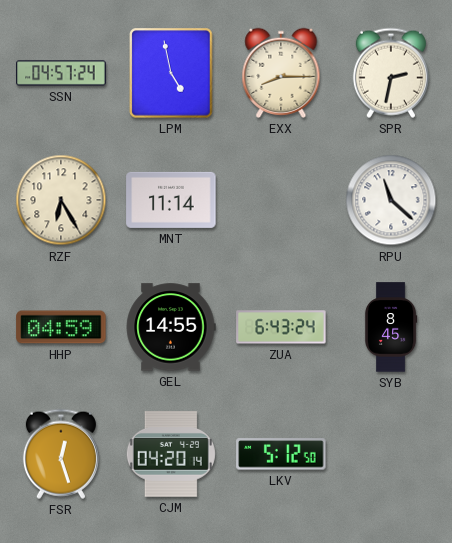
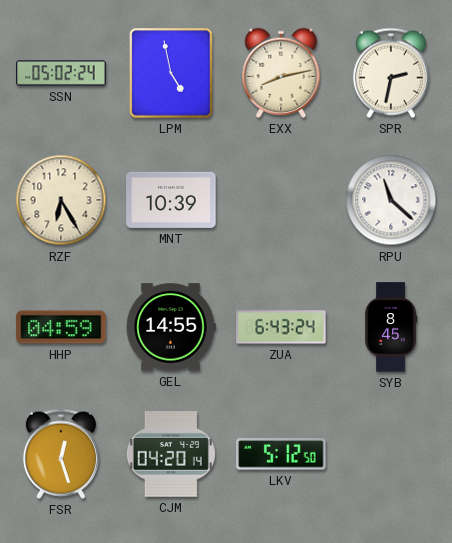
SSN: 04:57 -> 05:02 (61, 73)
EXX: 8:15 -> 8:13 (281, 73)
MNT: 11:14 -> 10:39 (171, 200)
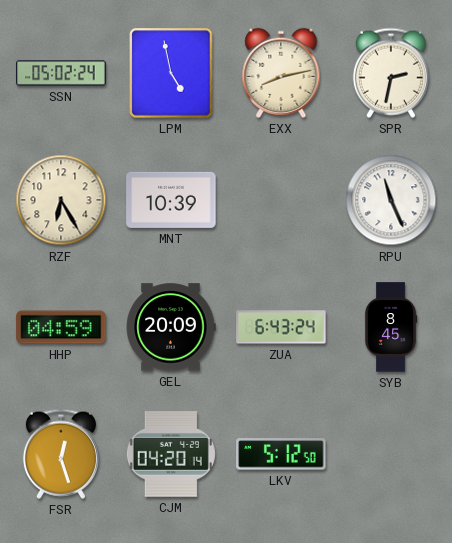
RPU: 11:22 -> 11:26 (391, 200)
GEL: 14:55 -> 20:09 (171, 327)
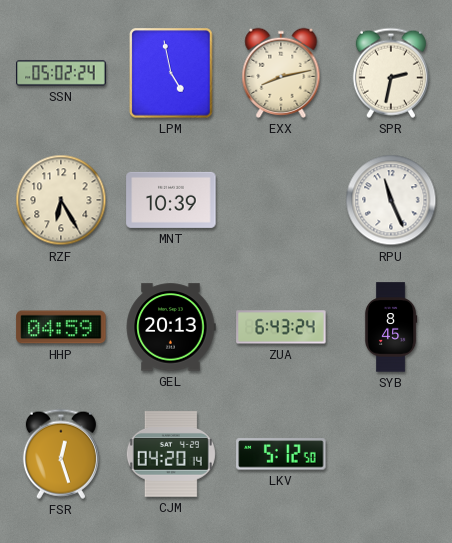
GEL: 20:09 -> 20:13 (171, 327)
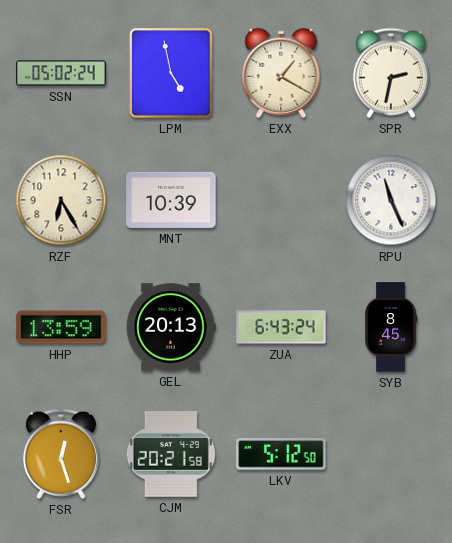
EXX: 8:13 -> 1:20 (281, 73)
HHP: 04:59 -> 13:59 (61, 327)
CJM: 04:20 -> 20:21 (171, 454)
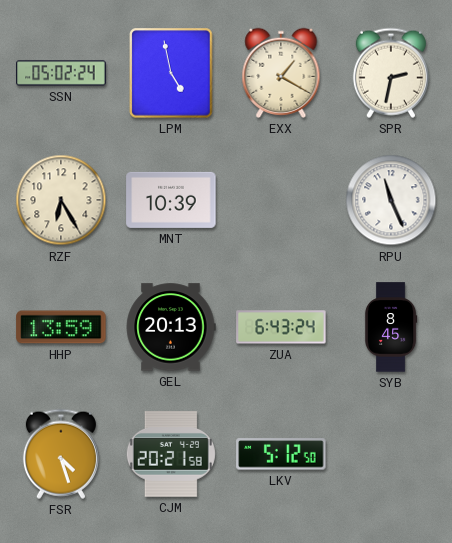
FSR: 12:27 -> 4:27 (61, 454)
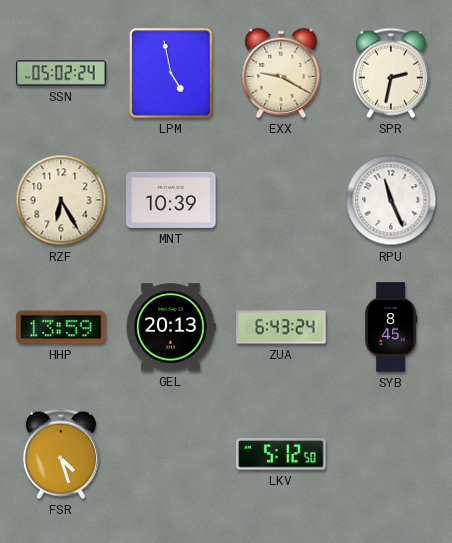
EXX: 1:20 -> 9:20 (281, 73)
CJM: 20:21 -> none (171, 454)
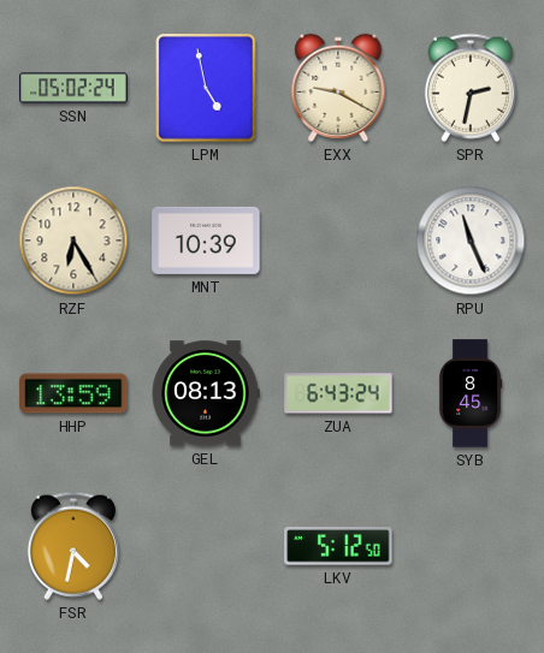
GEL: 20:13 -> 08:13 (206, 393)
FSR: 4:27 -> 4:32 (73, 546)
